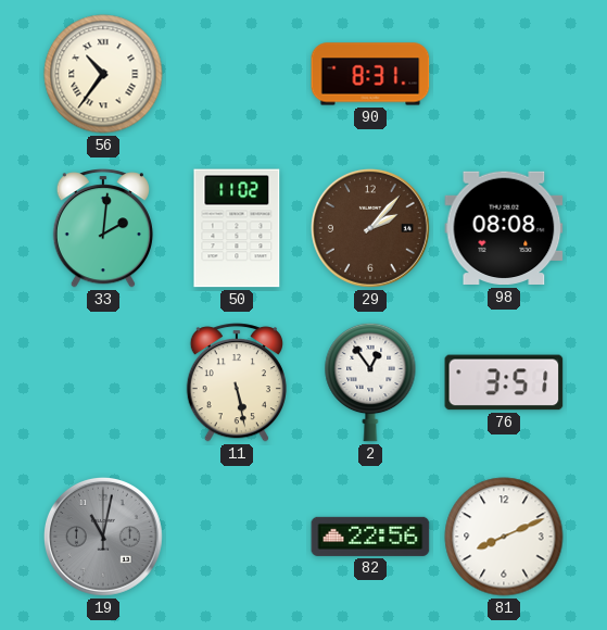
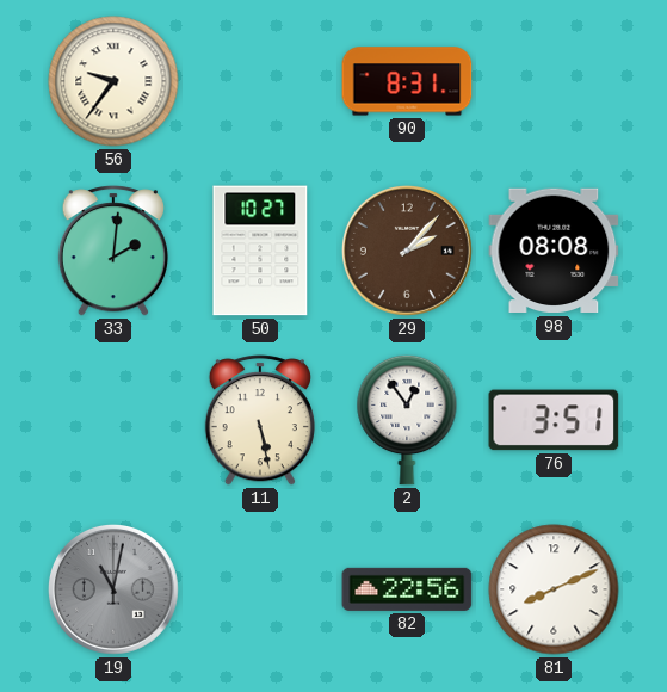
56: 10:36 -> 9:36 (113, 81)
50: 11:02 -> 10:27 (260, 251)
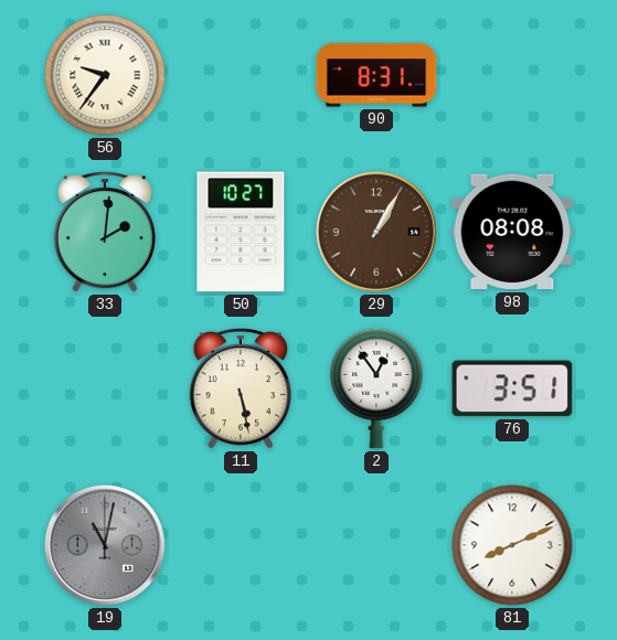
29: 2:07 -> 1:05 (376, 232)
82: 22:56 -> none (407, 589)
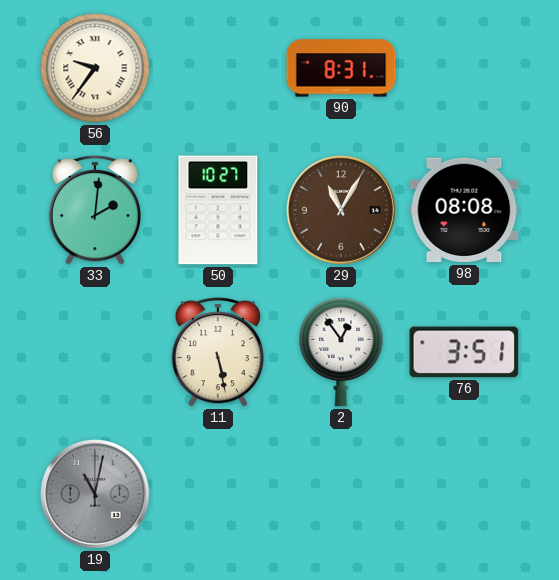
29: 1:05 -> 11:05 (341, 210)
81: 8:11 -> none (512, 545)
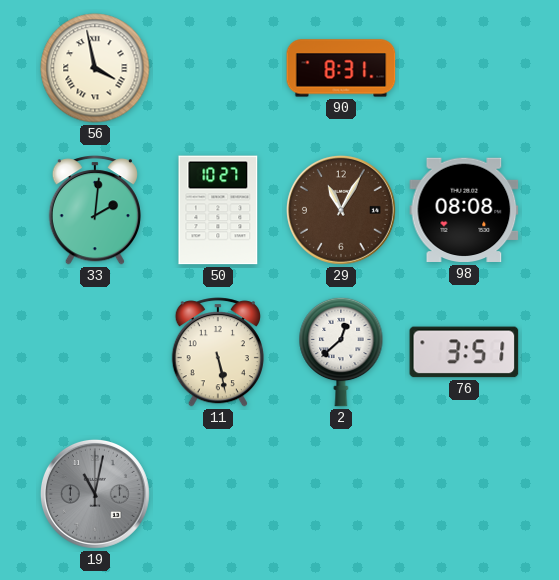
56: 9:36 -> 3:58 (95, 68)
2: 12:54 -> 12:38 (341, 352)
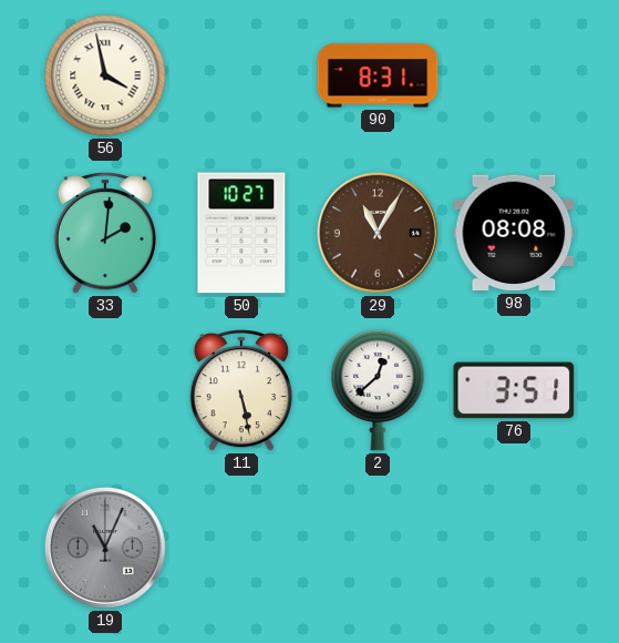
19: 11:02 -> 11:04 (105, 548)
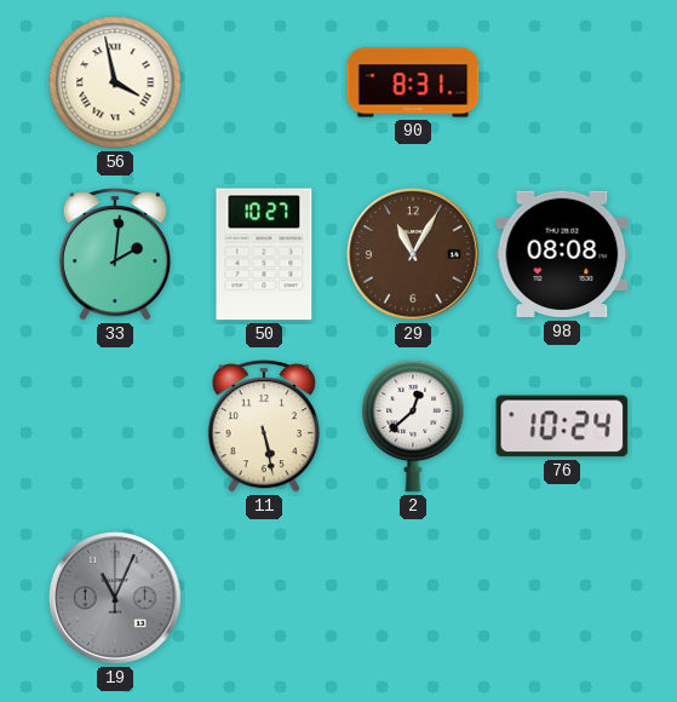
76: 3:51 -> 10:24 (562, 426)
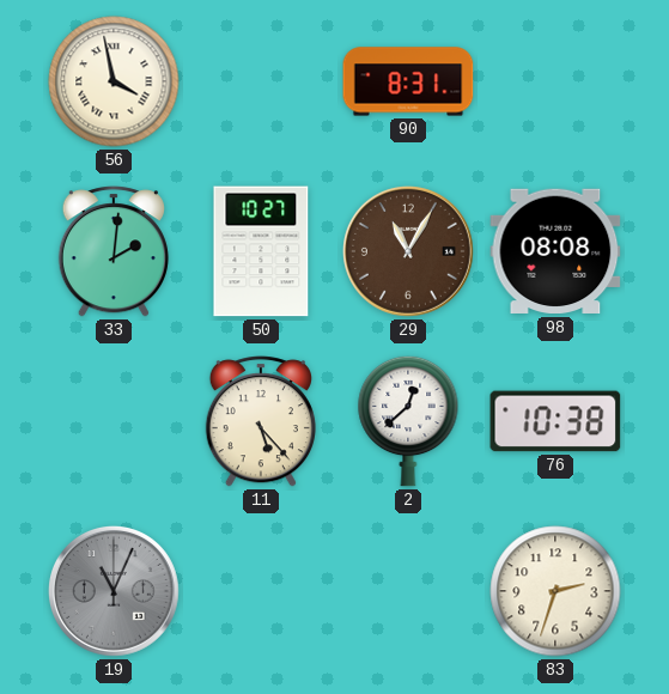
11: 5:28 -> 5:23 (261, 421)
76: 10:24 -> 10:38 (555, 421)
83: none -> 2:33 (555, 591)
